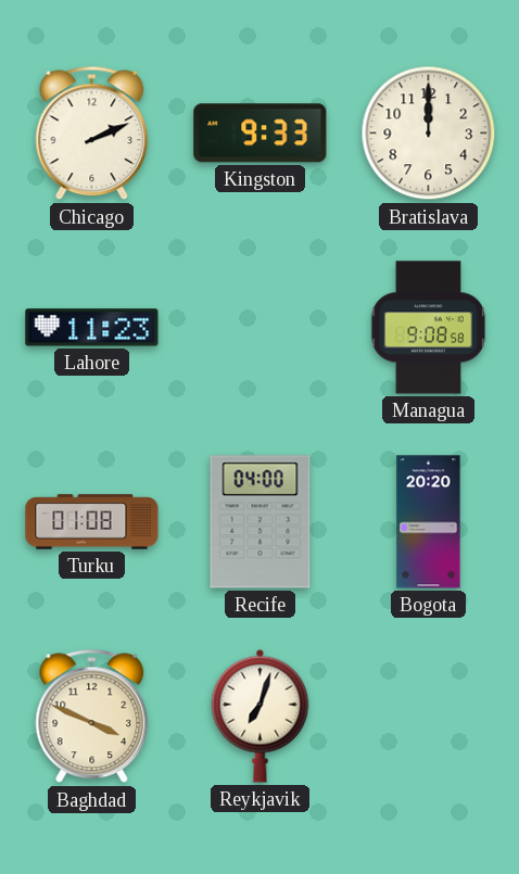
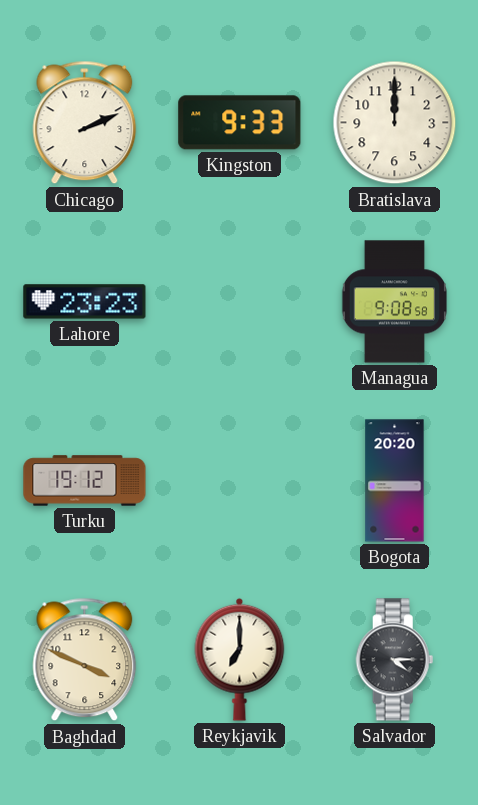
Lahore: 11:23 -> 23:23 (85, 302)
Turku: 01:08 -> 19:12 (85, 481)
Recife: 04:00 -> none (261, 522)
Reykjavik: 7:03 -> 7:00 (240, 659)
Salvador: none -> 4:15 (395, 660)
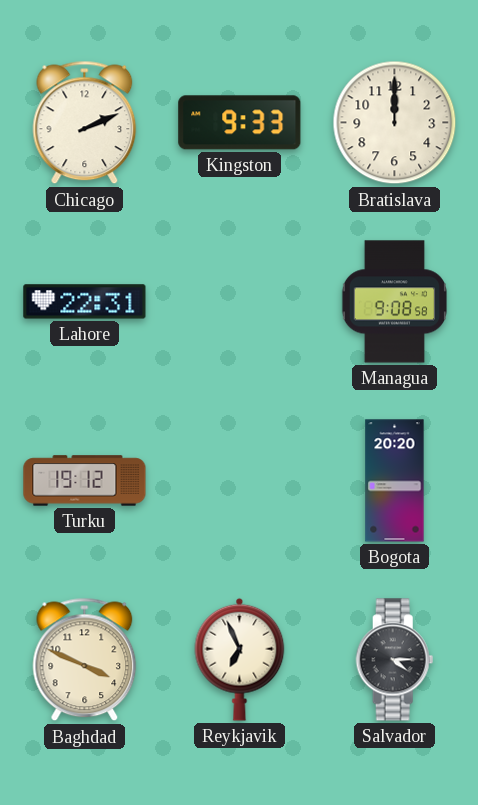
Lahore: 23:23 -> 22:31 (85, 302)
Reykjavik: 7:00 -> 6:56 (240, 659)
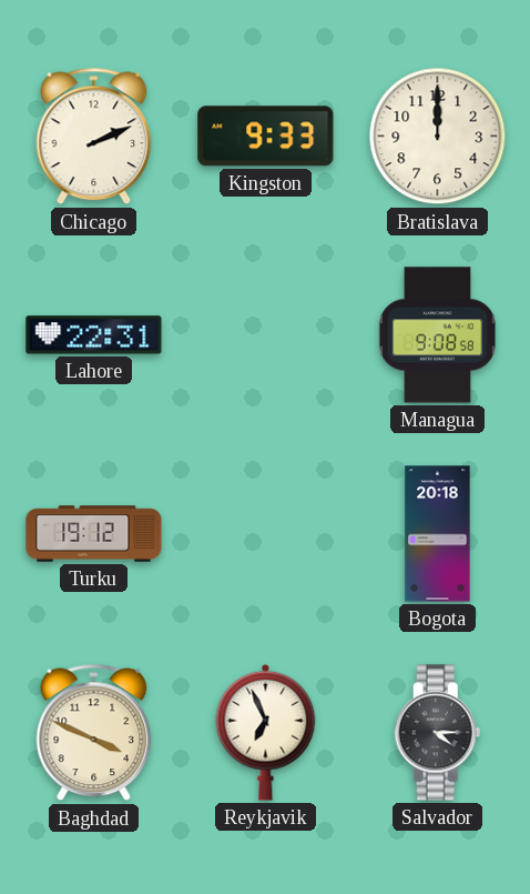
Bogota: 20:20 -> 20:18 (438, 534)
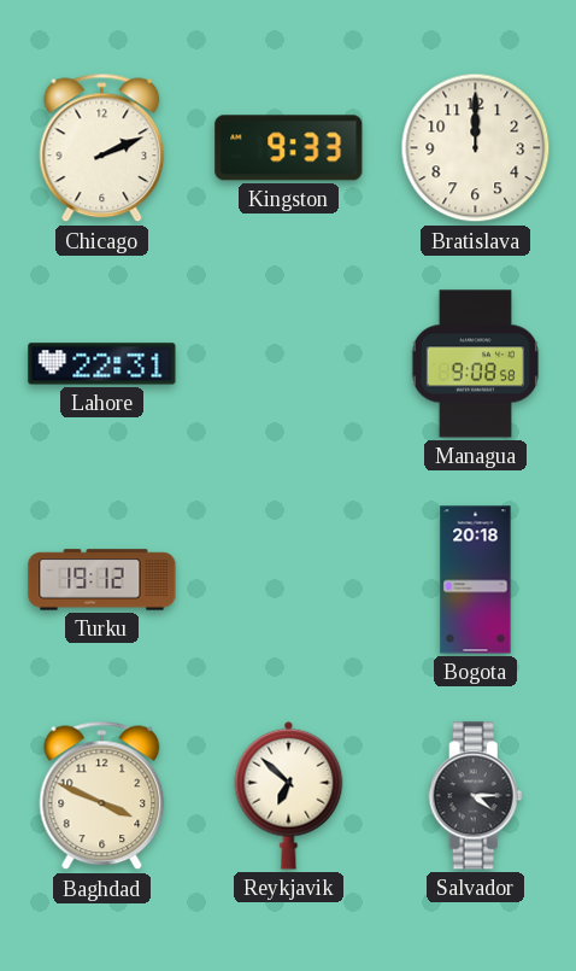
Reykjavik: 6:56 -> 6:52 (289, 795)
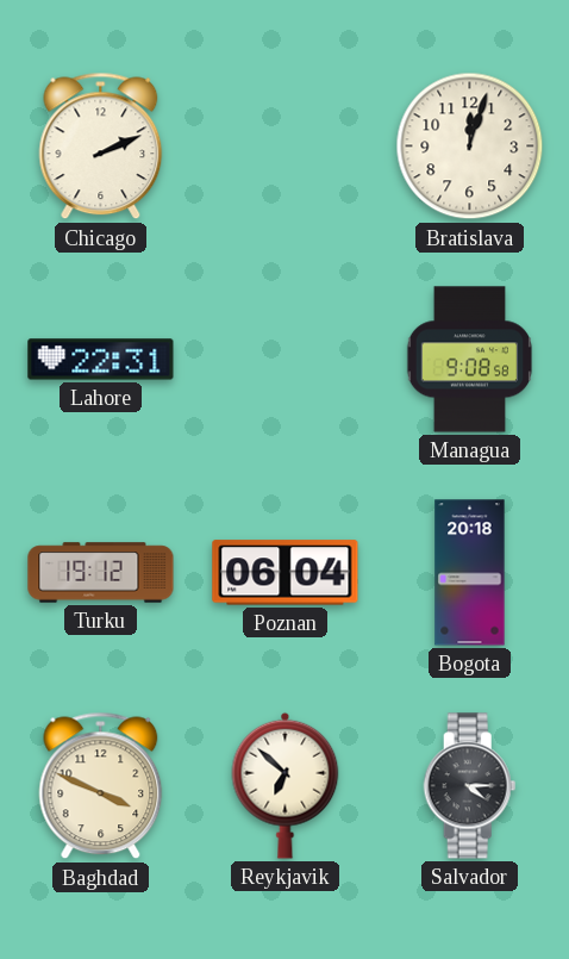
Kingston: 9:33 -> none (289, 148)
Bratislava: 12:00 -> 12:03 (470, 147)
Poznan: none -> 06:04 (286, 573)
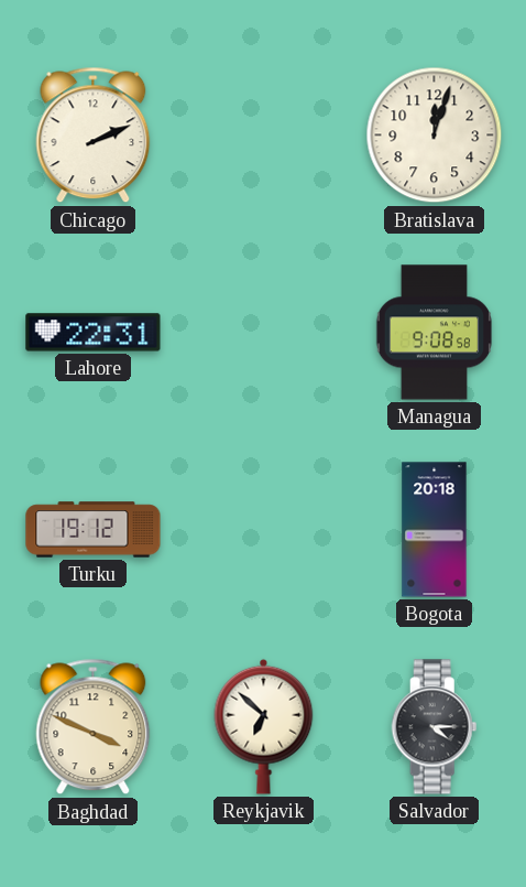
Poznan: 06:04 -> none (286, 573)
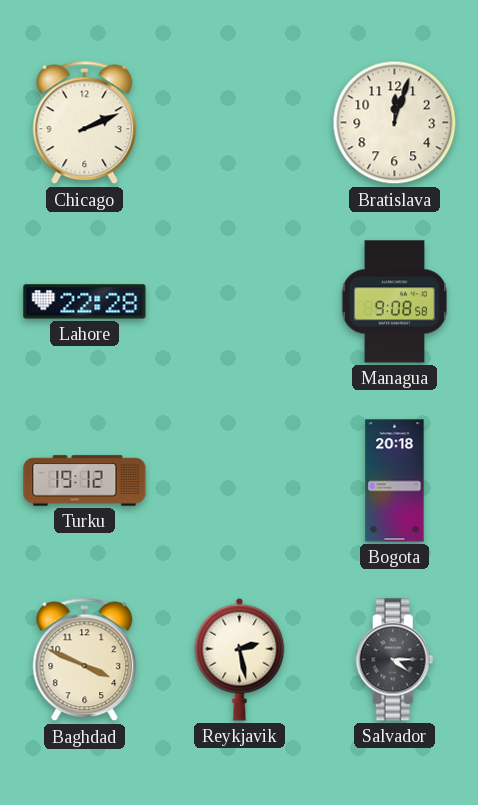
Lahore: 22:31 -> 22:28 (85, 302)
Reykjavik: 6:52 -> 2:28 (240, 659)
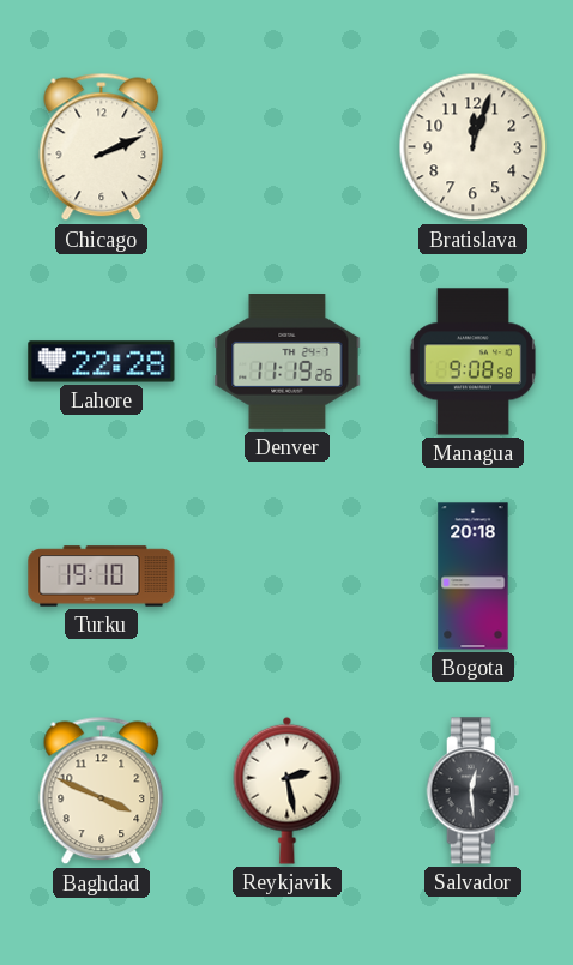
Denver: none -> 11:19 (288, 362)
Turku: 19:12 -> 19:10 (102, 577)
Salvador: 4:15 -> 12:29 (474, 791)
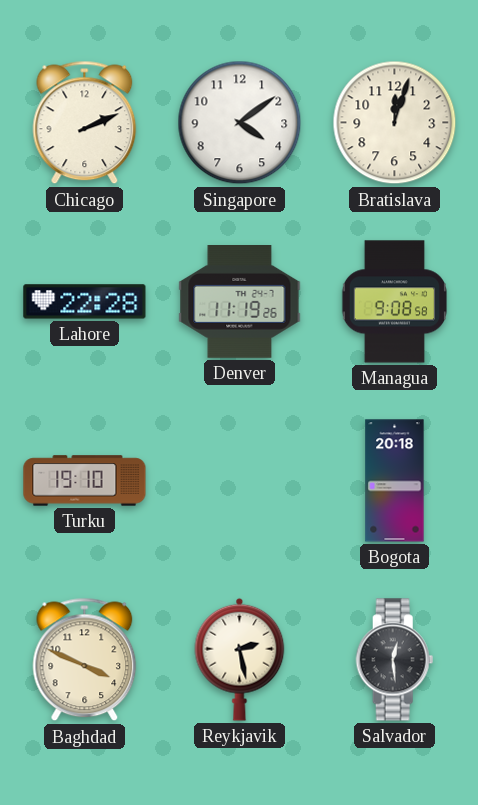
Singapore: none -> 4:09 (240, 123)
